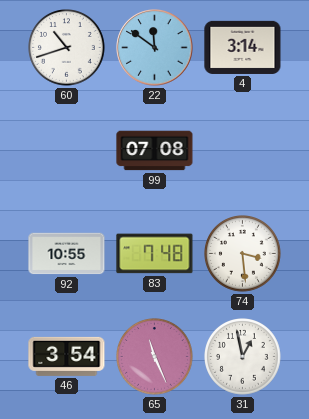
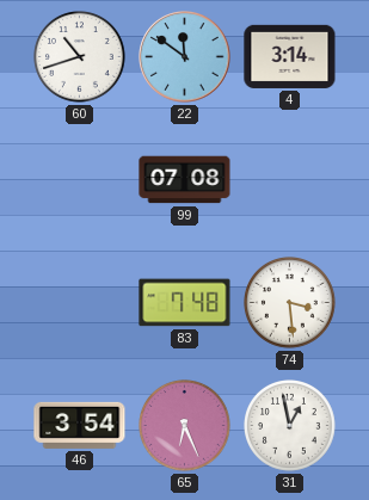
92: 10:55 -> none (67, 254)
65: 11:26 -> 6:26 (185, 426)
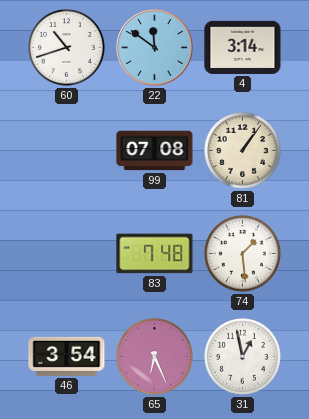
81: none -> 1:06 (243, 151)
74: 3:29 -> 1:29 (243, 254)
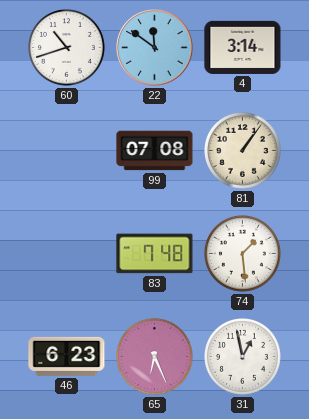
46: 3:54 -> 6:23 (67, 356)
